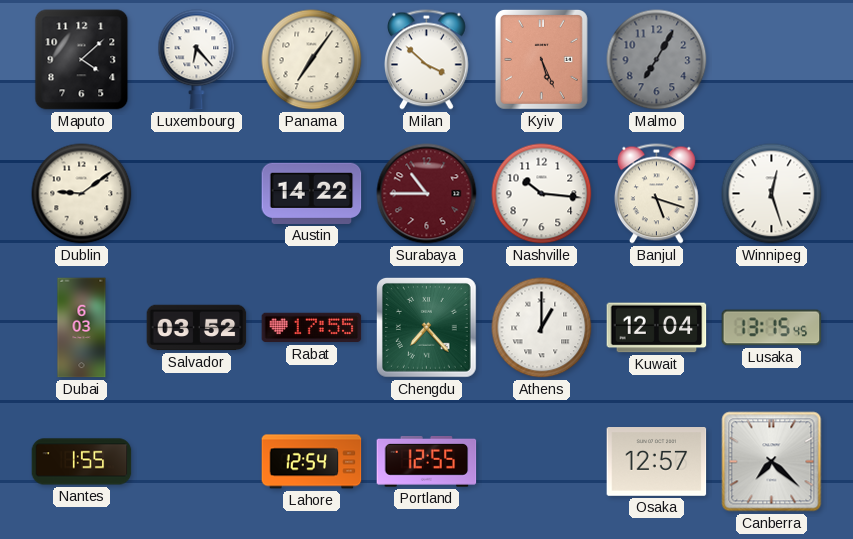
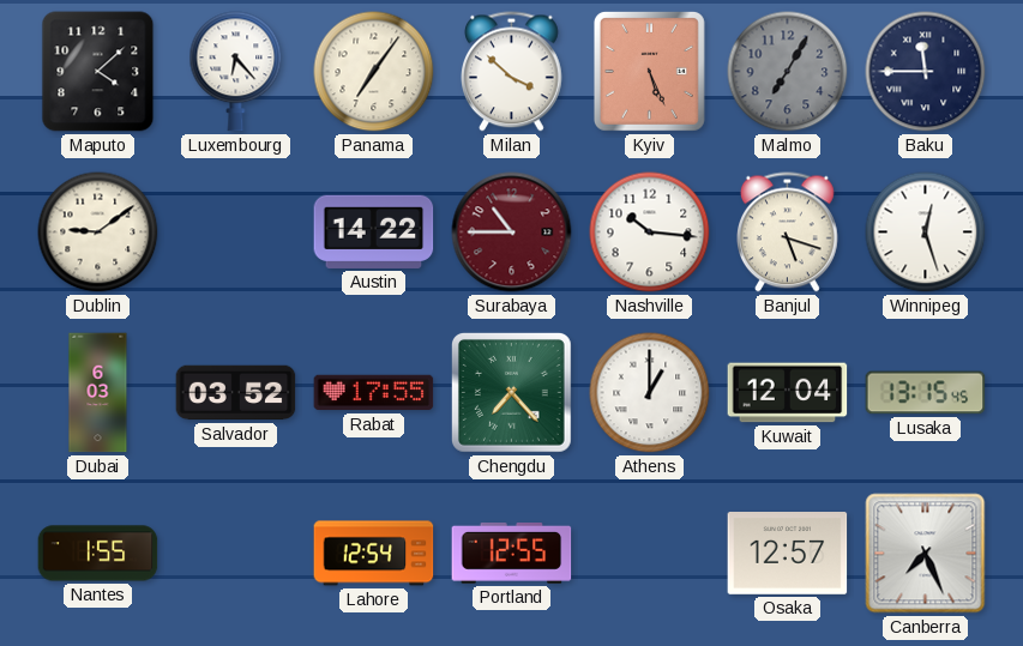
Baku: none -> 11:45 (926, 72)
Canberra: 7:22 -> 7:26 (926, 554)
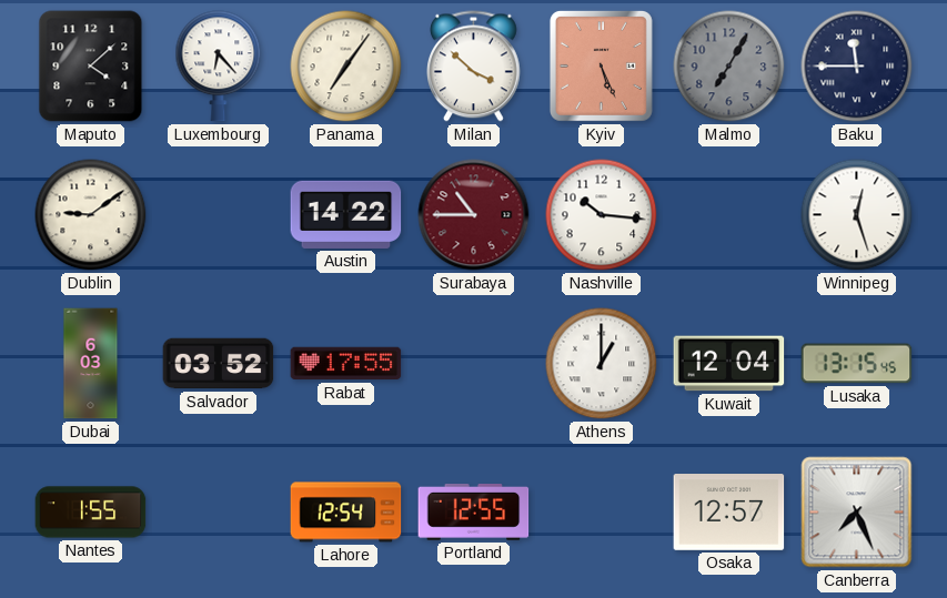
Banjul: 5:18 -> none (788, 233)
Chengdu: 7:23 -> none (512, 393)
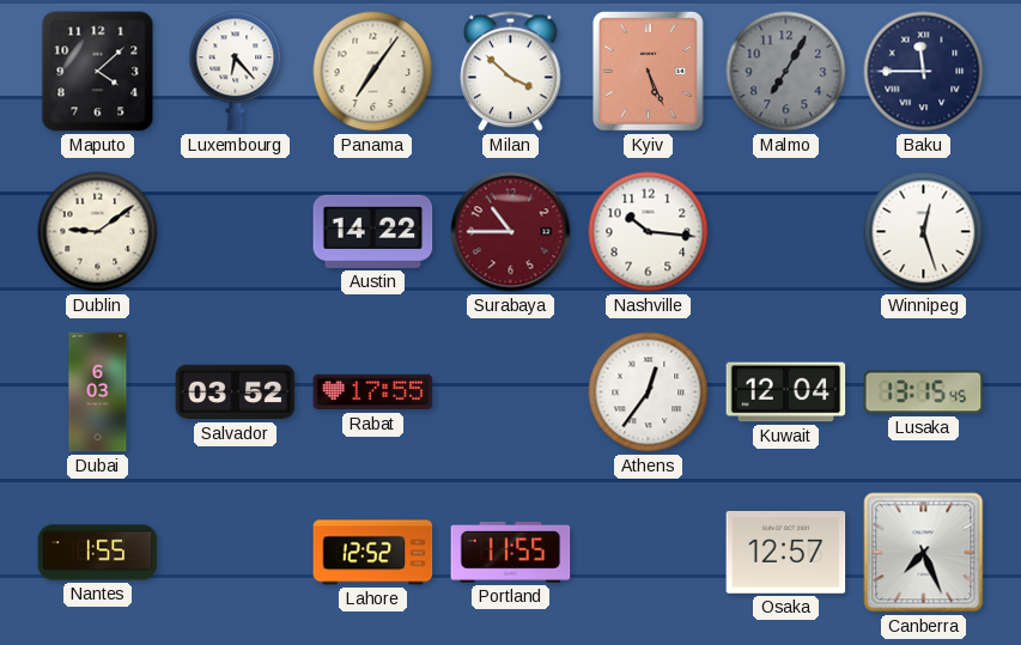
Athens: 1:00 -> 12:36 (649, 393)
Lahore: 12:54 -> 12:52 (373, 553)
Portland: 12:55 -> 11:55 (511, 553)
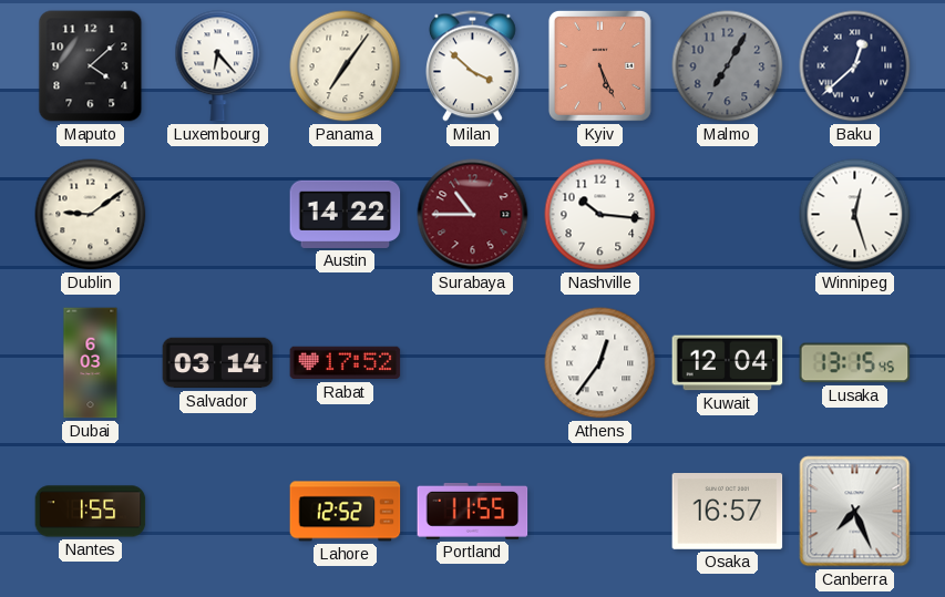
Baku: 11:45 -> 12:38 (855, 66)
Salvador: 03:52 -> 03:14 (218, 363)
Rabat: 17:55 -> 17:52 (346, 363)
Osaka: 12:57 -> 16:57 (728, 512)
